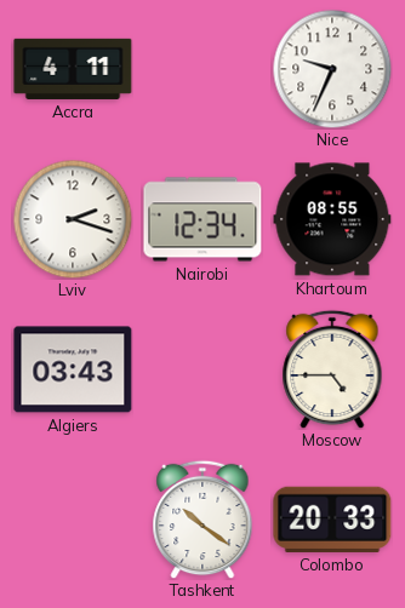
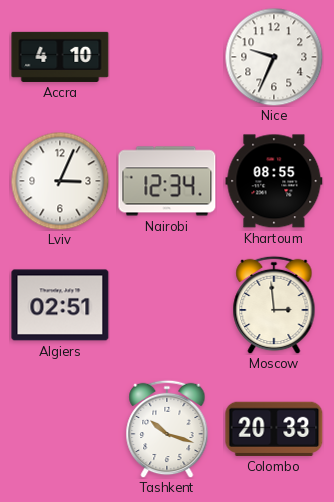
Accra: 4:11 -> 4:10 (60, 57)
Lviv: 2:18 -> 3:04 (60, 181)
Algiers: 03:43 -> 02:51 (60, 305)
Moscow: 4:45 -> 2:59 (274, 305)
Tashkent: 10:21 -> 10:18 (167, 429)
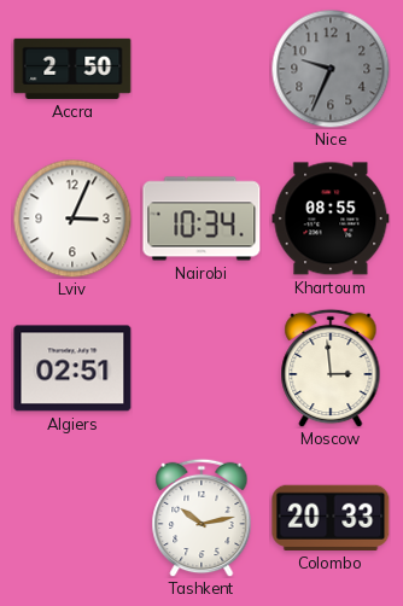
Accra: 4:10 -> 2:50 (72, 69)
Nice dial: white -> grey (331, 69)
Nairobi: 12:34 -> 10:34 (201, 218)
Tashkent: 10:18 -> 10:13 (201, 518)
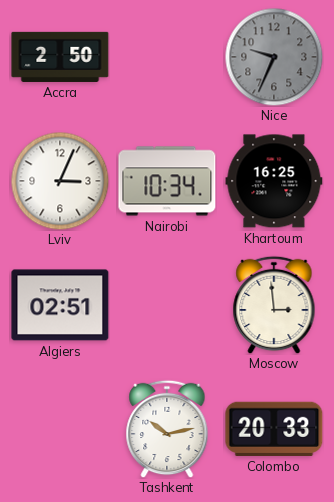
Khartoum: 08:55 -> 16:25 (274, 181)
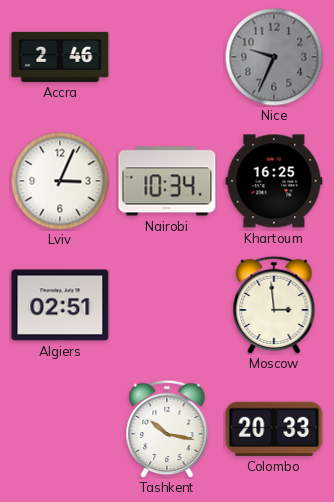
Accra: 2:50 -> 2:46 (60, 57)
Tashkent: 10:13 -> 10:17 (167, 429)
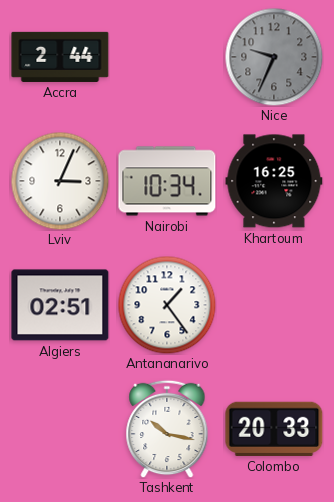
Accra: 2:46 -> 2:44 (60, 57)
Antananarivo: none -> 1:24 (167, 305)
Moscow: 2:59 -> none (274, 305)
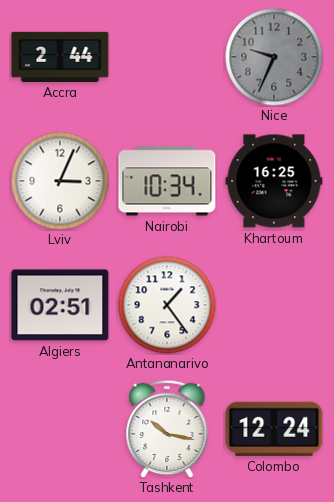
Colombo: 20:33 -> 12:24 (274, 429)
